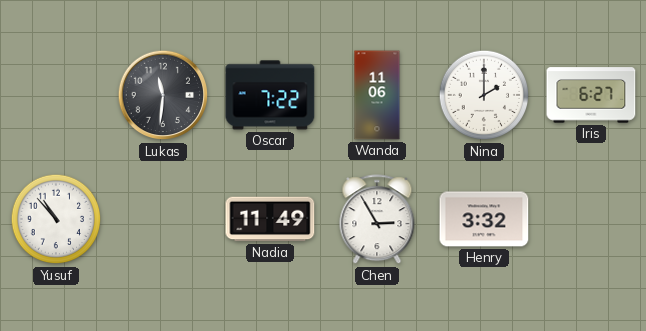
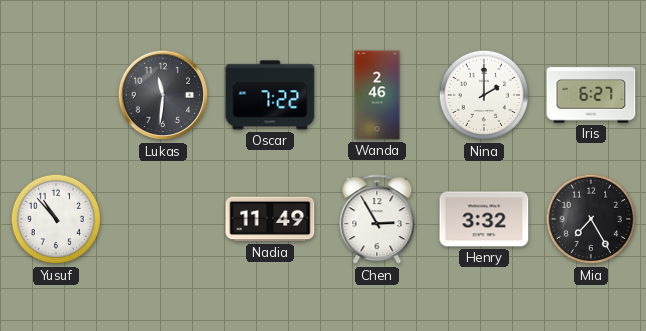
Wanda: 11:06 -> 2:46 (377, 95)
Mia: none -> 7:25 (591, 219)
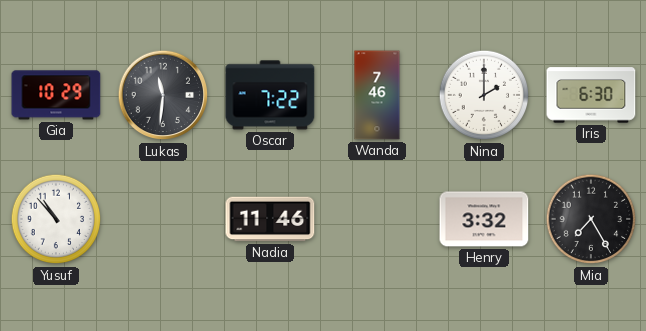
Gia: none -> 10:29 (56, 95)
Wanda: 2:46 -> 7:46 (377, 95)
Iris: 6:27 -> 6:30 (591, 95)
Nadia: 11:49 -> 11:46 (270, 219)
Chen: 2:55 -> none (377, 220)
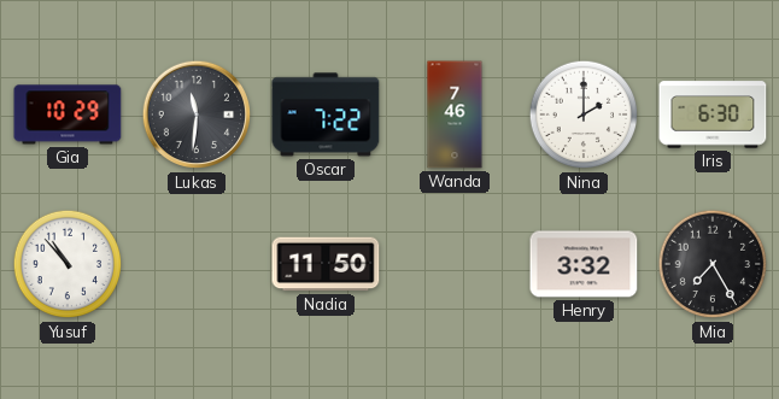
Nadia: 11:46 -> 11:50 (326, 264)
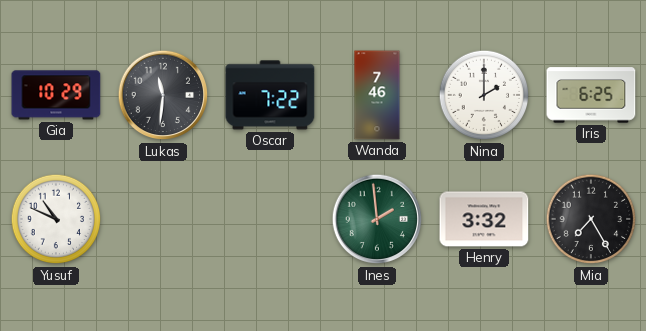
Iris: 6:30 -> 6:25 (591, 95)
Yusuf: 10:53 -> 10:49 (56, 219)
Nadia: 11:50 -> none (326, 264)
Ines: none -> 1:59 (377, 219)
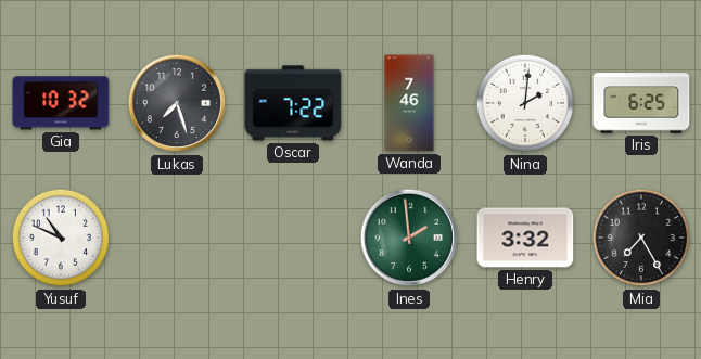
Gia: 10:29 -> 10:32 (61, 103)
Lukas: 11:31 -> 7:27 (177, 103)
Nina: 2:00 -> 2:01 (525, 103)
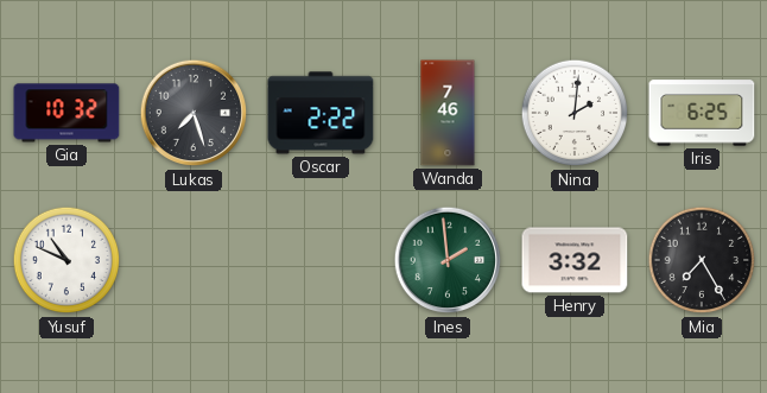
Oscar: 7:22 -> 2:22 (321, 113)
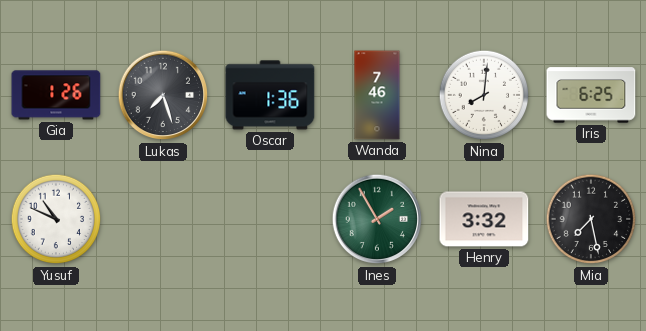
Gia: 10:32 -> 1:26 (56, 95)
Oscar: 2:22 -> 1:36 (270, 95)
Nina: 2:01 -> 8:01 (484, 95)
Ines: 1:59 -> 1:55 (377, 219)
Mia: 7:25 -> 7:28 (591, 219)
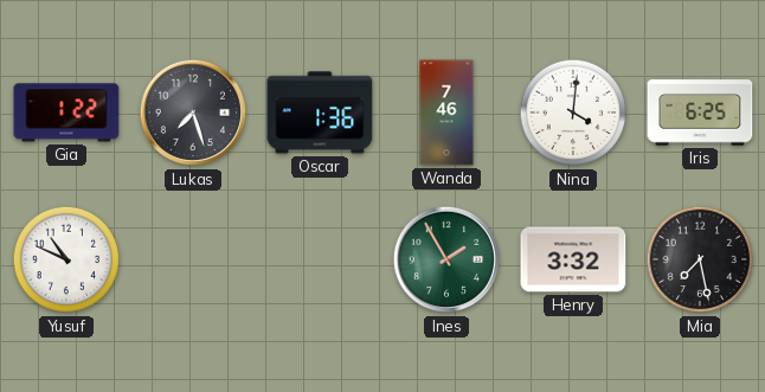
Gia: 1:26 -> 1:22 (66, 113)
Nina: 8:01 -> 4:01 (573, 113)
